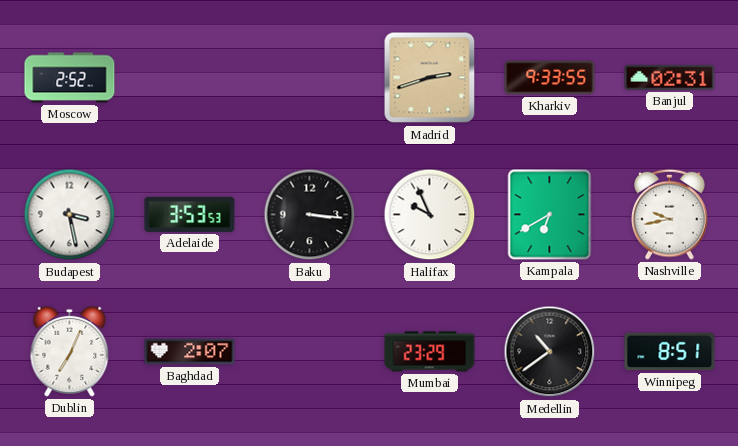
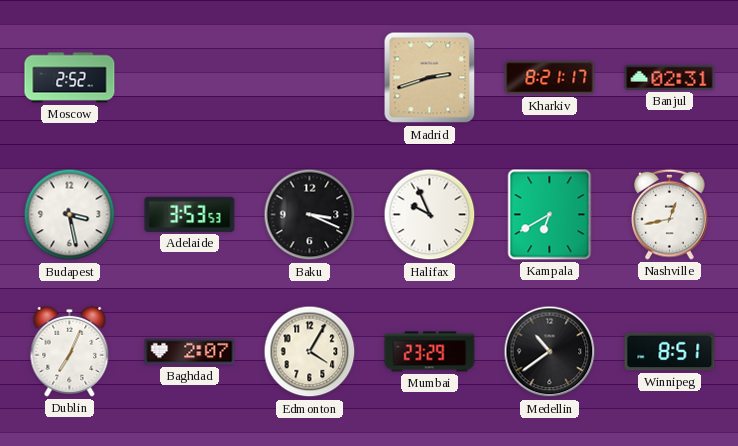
Kharkiv: 9:33 -> 8:21 (550, 78)
Baku: 3:16 -> 3:19 (310, 215)
Nashville: 9:43 -> 12:43 (670, 214)
Edmonton: none -> 4:05 (310, 352)
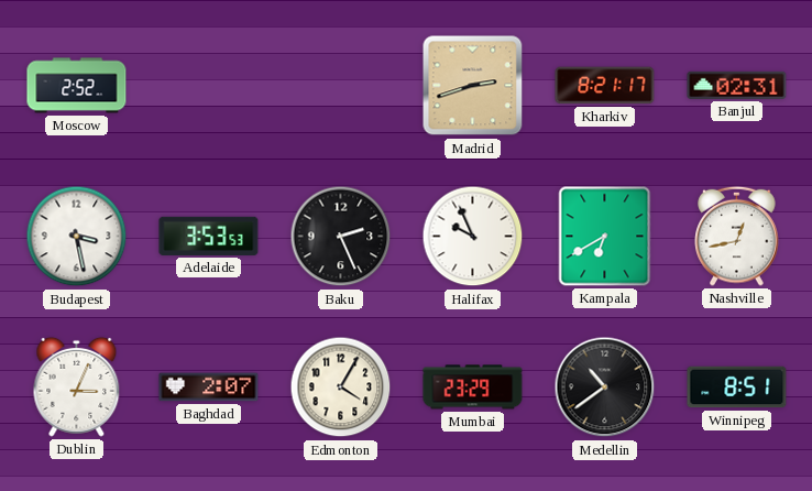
Baku: 3:19 -> 2:26 (341, 237)
Dublin: 7:04 -> 3:04 (77, 386)
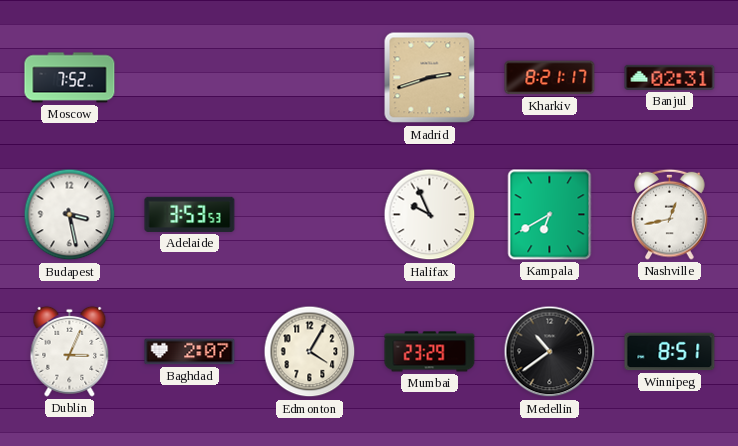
Moscow: 2:52 -> 7:52 (70, 78)
Baku: 2:26 -> none (341, 237)
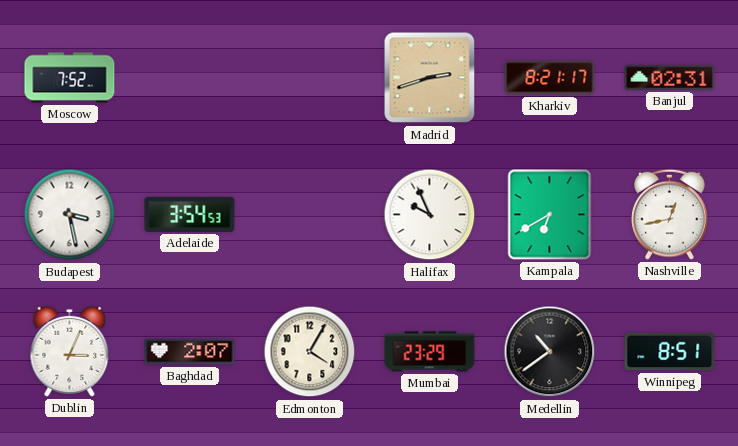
Adelaide: 3:53 -> 3:54 (190, 214)
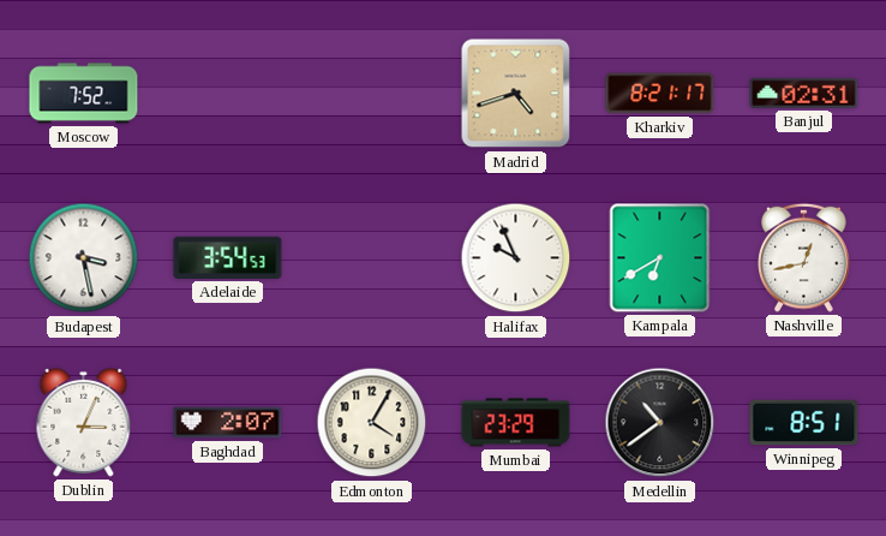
Madrid: 2:42 -> 4:42 (516, 94)
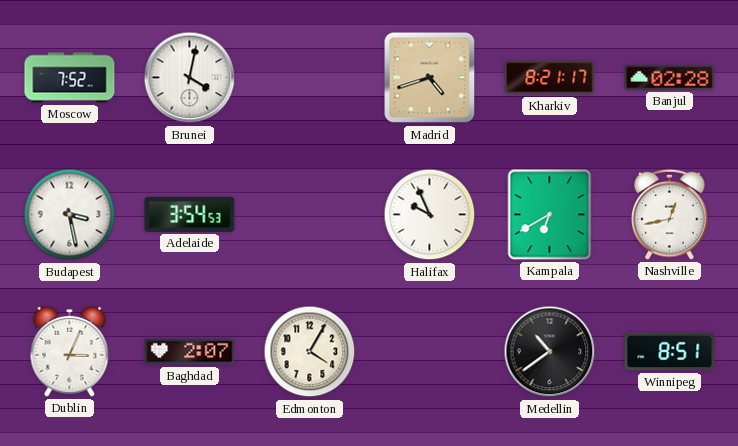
Brunei: none -> 4:02 (190, 78)
Banjul: 02:31 -> 02:28 (670, 77)
Mumbai: 23:29 -> none (516, 423)
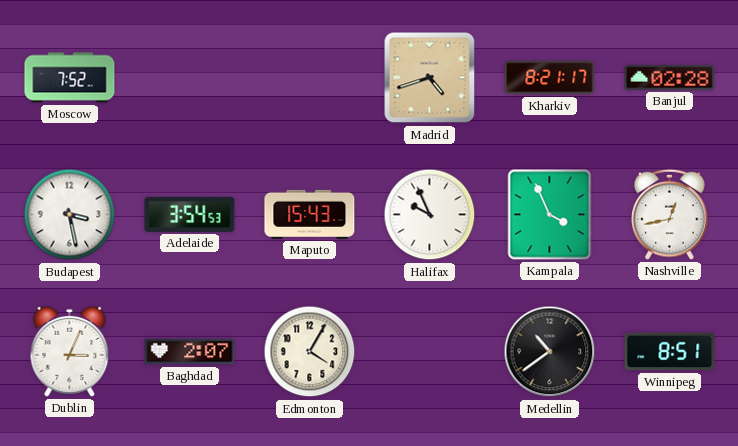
Brunei: 4:02 -> none (190, 78)
Maputo: none -> 15:43 (310, 214)
Kampala: 6:40 -> 3:56 (550, 215)
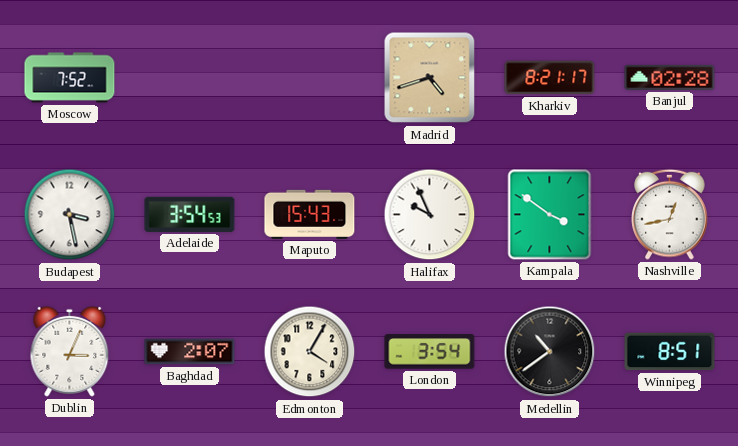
Kampala: 3:56 -> 3:51 (550, 215)
London: none -> 3:54 (430, 352)
